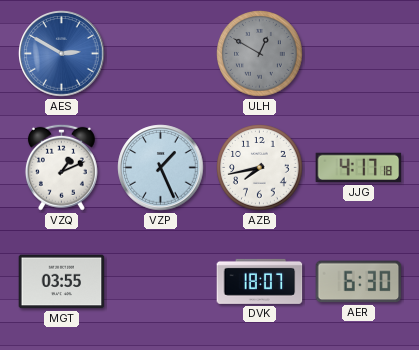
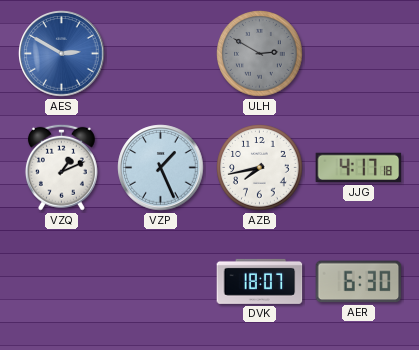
ULH: 12:50 -> 2:50 (260, 54)
MGT: 03:55 -> none (62, 282)
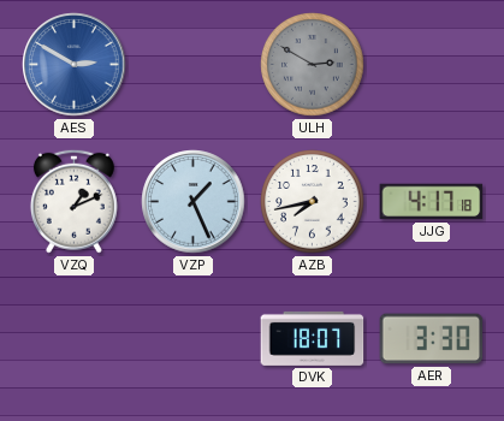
AER: 6:30 -> 3:30 (432, 339)
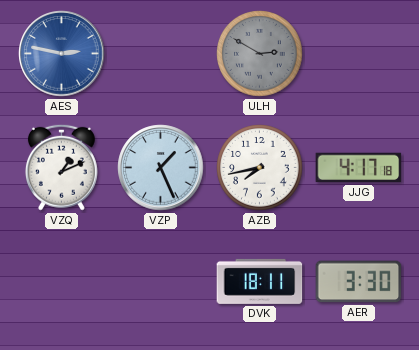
AES: 2:50 -> 2:47 (62, 54)
DVK: 18:07 -> 18:11 (260, 281)
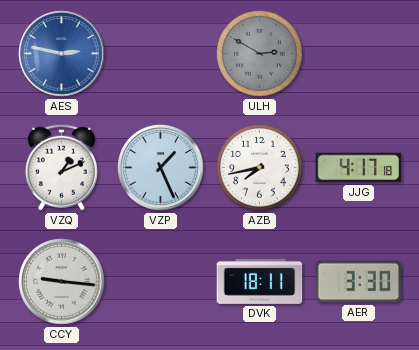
CCY: none -> 9:16 (62, 282)
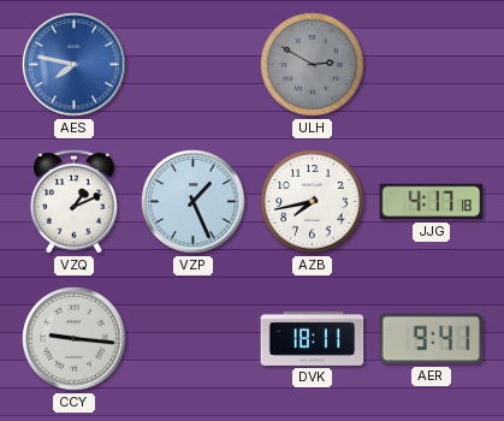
AES: 2:47 -> 7:47 (75, 65)
AER: 3:30 -> 9:41 (432, 339)
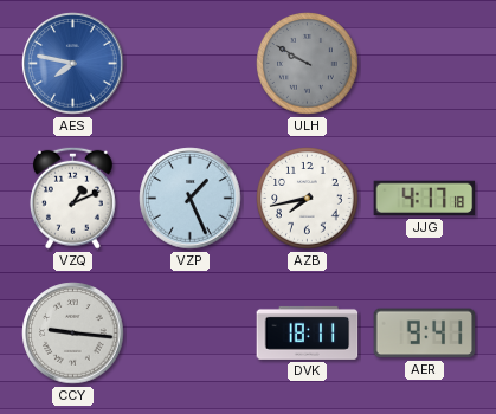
ULH: 2:50 -> 9:50 (308, 64)
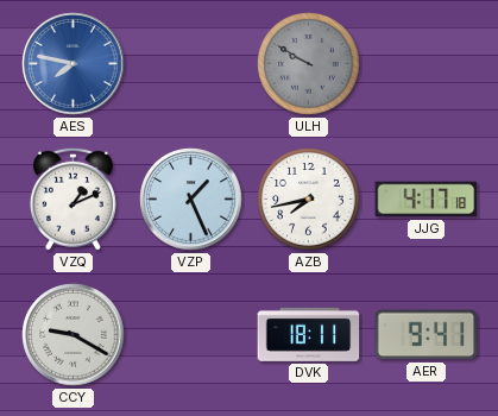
CCY: 9:16 -> 9:20 (74, 335)
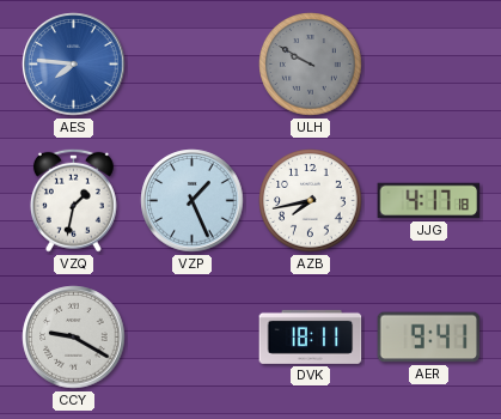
AES: 7:47 -> 7:46 (74, 65)
VZQ: 1:11 -> 1:32 (73, 200)
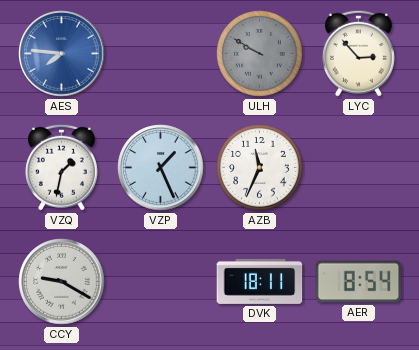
LYC: none -> 2:53 (358, 53)
AZB: 7:43 -> 11:34 (260, 168)
JJG: 4:17 -> none (429, 201)
AER: 9:41 -> 8:54 (359, 282)
